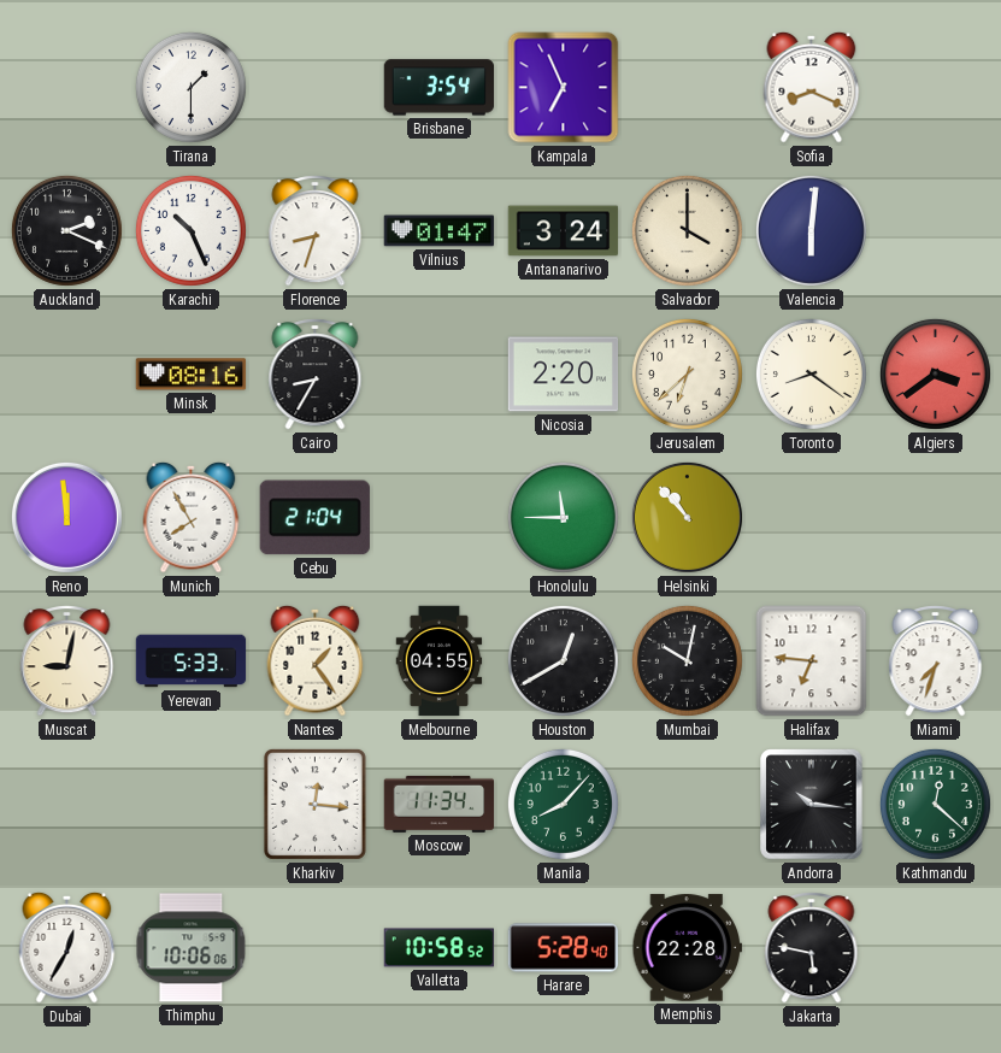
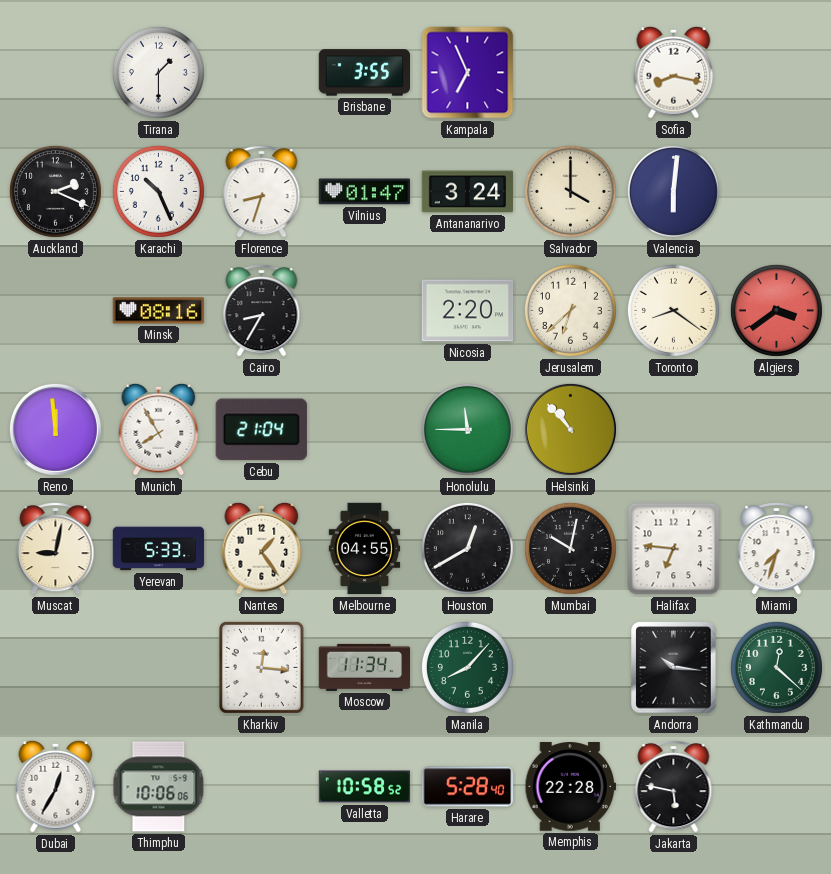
Brisbane: 3:54 -> 3:55 (365, 73)
Sofia: 8:19 -> 8:17 (674, 72)
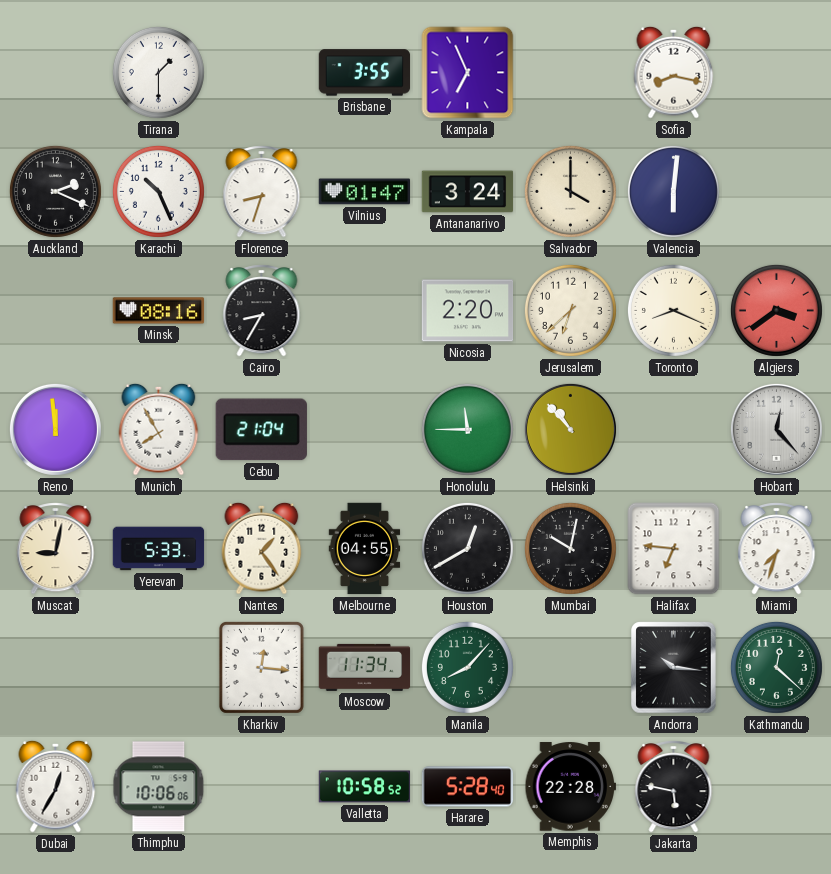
Toronto: 8:21 -> 8:19 (673, 310)
Hobart: none -> 12:23 (776, 429)
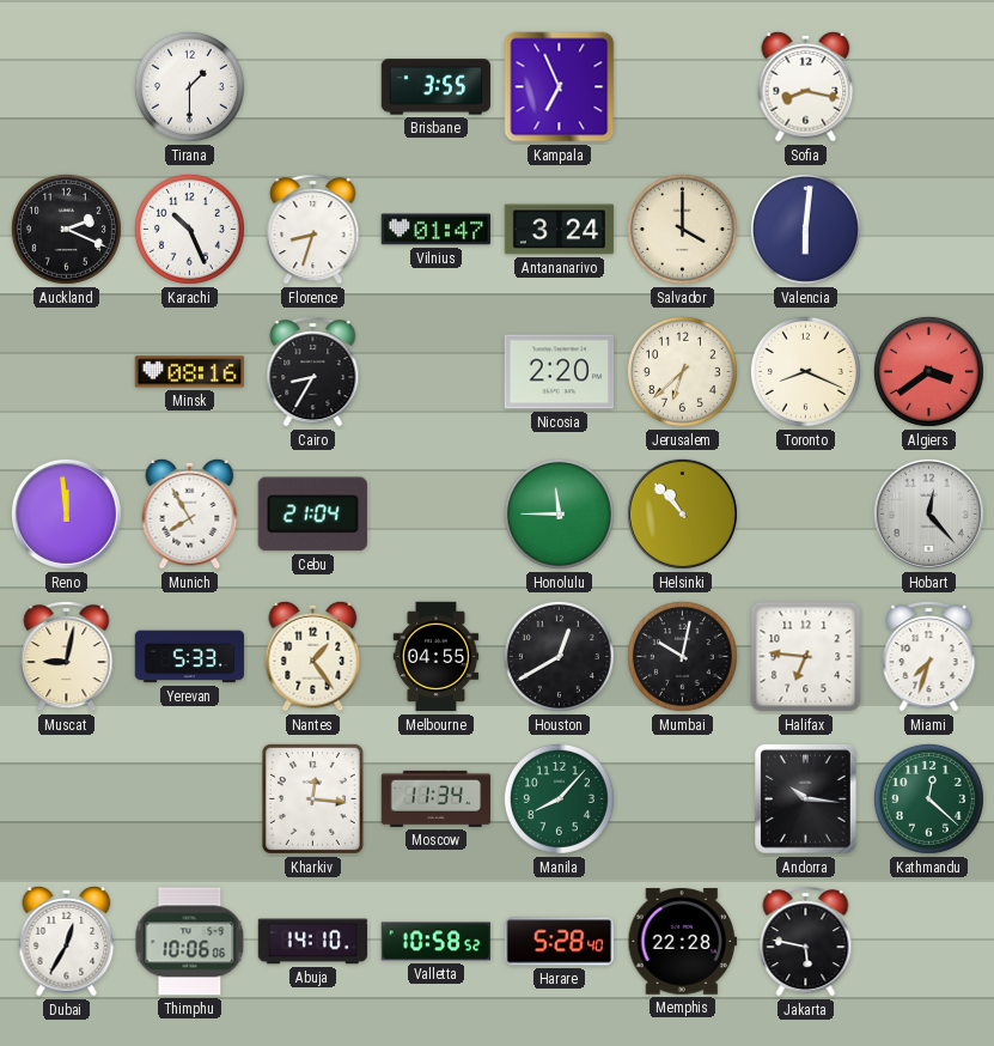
Abuja: none -> 14:10 (313, 942)
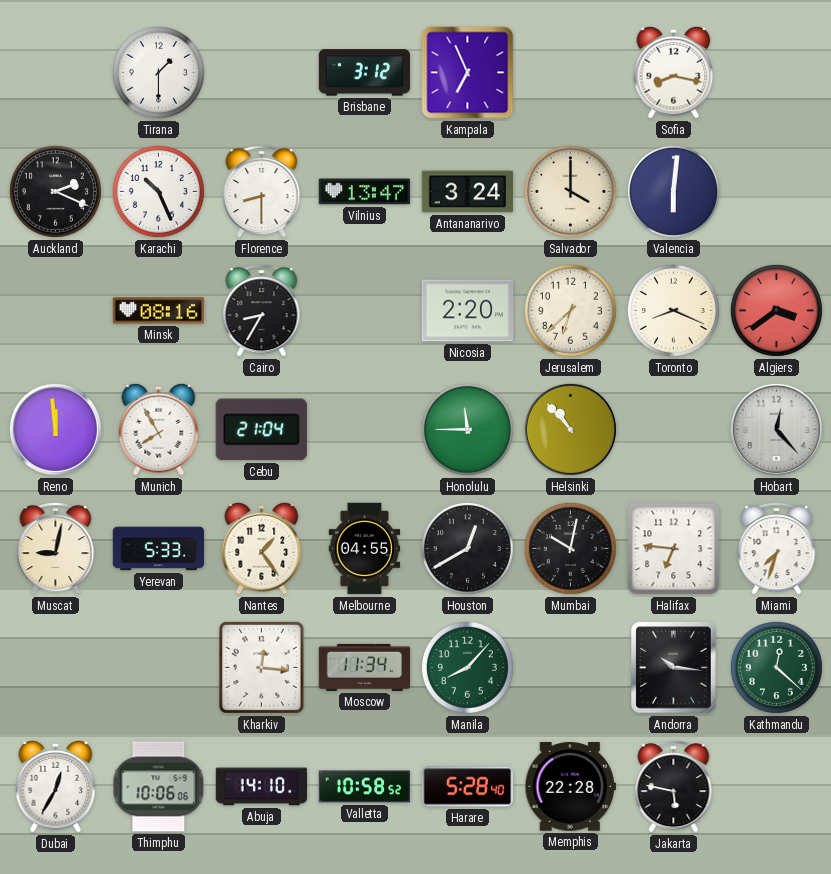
Brisbane: 3:55 -> 3:12 (365, 73)
Florence: 8:33 -> 8:30 (262, 192)
Vilnius: 01:47 -> 13:47 (365, 192)
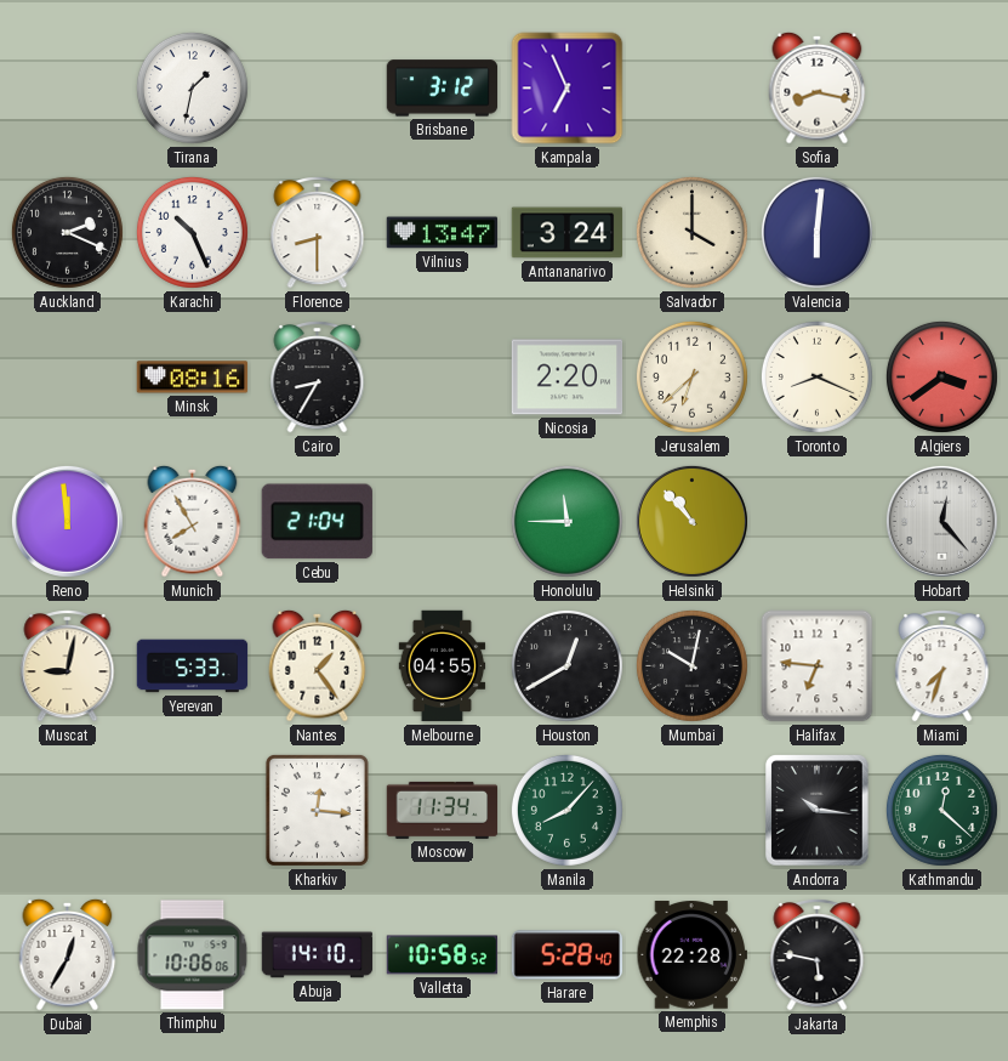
Tirana: 1:30 -> 1:32 (192, 87)
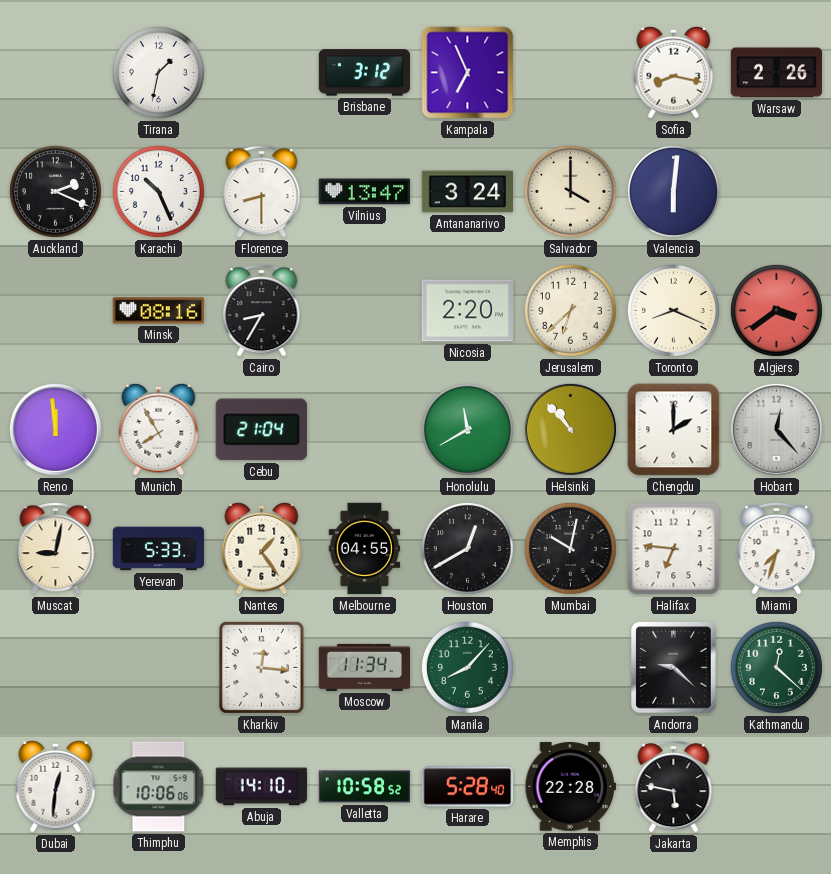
Warsaw: none -> 2:26 (777, 73)
Honolulu: 11:45 -> 11:40 (467, 429)
Chengdu: none -> 2:00 (674, 430)
Andorra: 10:16 -> 9:22 (674, 668)
Dubai: 12:35 -> 12:31 (56, 786)
